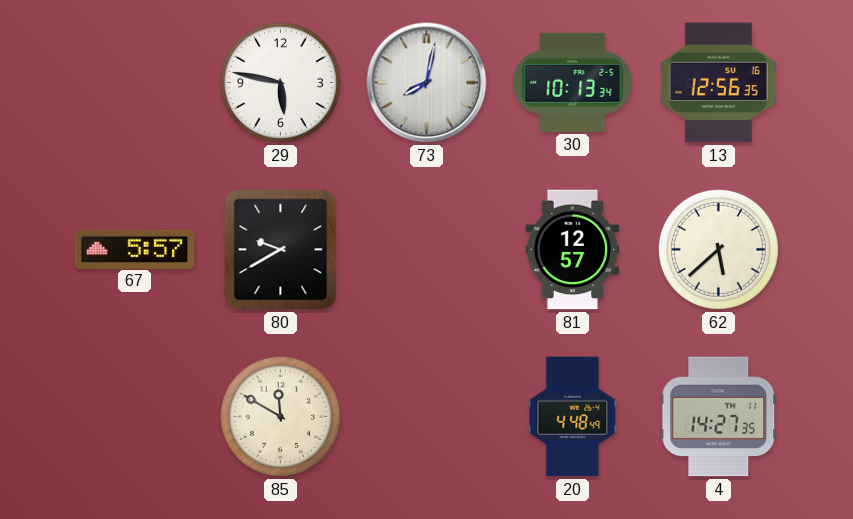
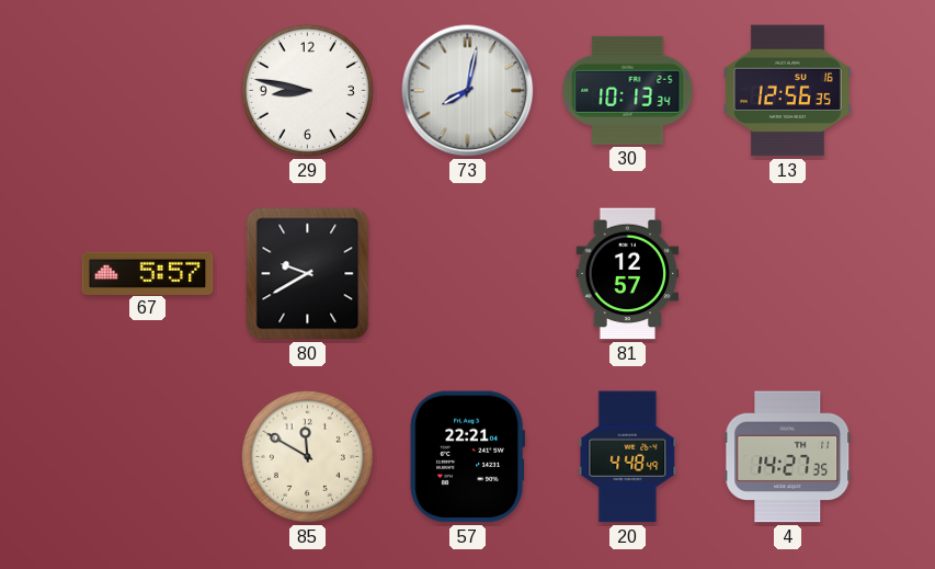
29: 5:47 -> 8:47 (307, 90)
62: 5:38 -> none (718, 249)
57: none -> 22:21 (467, 457)
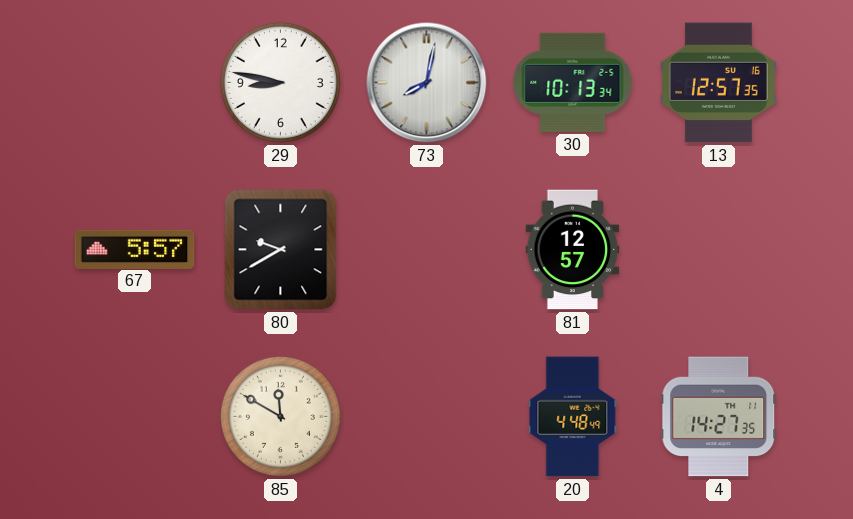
13: 12:56 -> 12:57 (718, 83)
57: 22:21 -> none (467, 457)
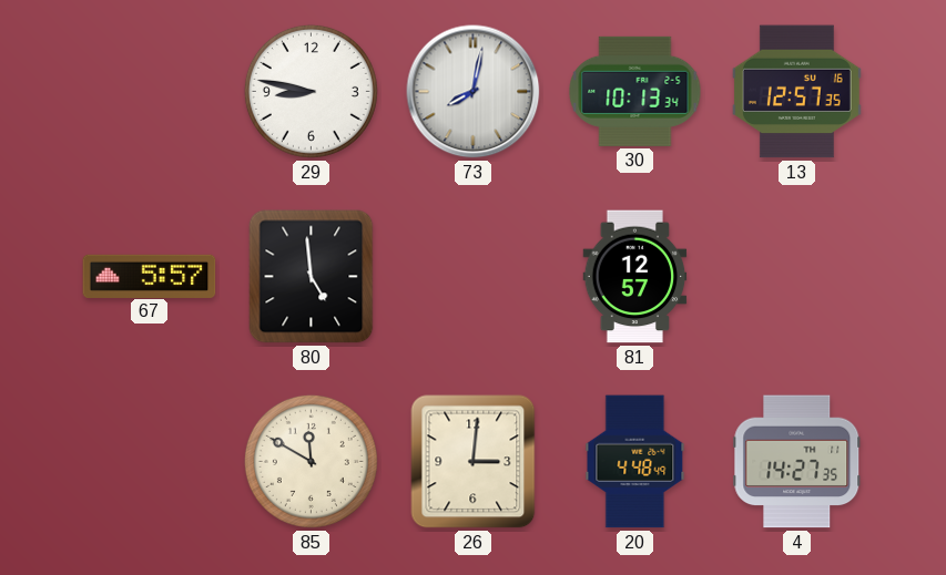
80: 9:40 -> 4:59 (312, 277)
26: none -> 3:01 (474, 462)
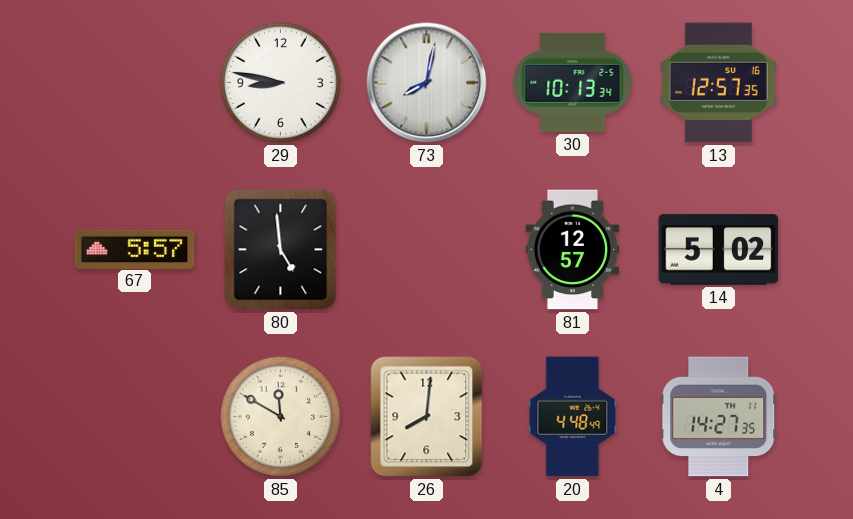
14: none -> 5:02 (719, 250)
26: 3:01 -> 8:01 (427, 417)
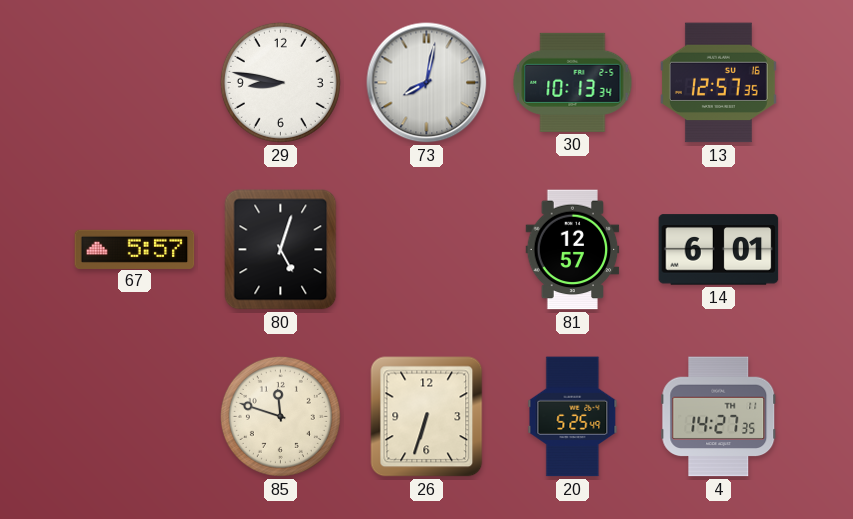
80: 4:59 -> 5:03 (281, 250)
14: 5:02 -> 6:01 (719, 250)
85: 11:50 -> 11:48 (280, 416)
26: 8:01 -> 6:33 (427, 417)
20: 4:48 -> 5:25 (573, 417)
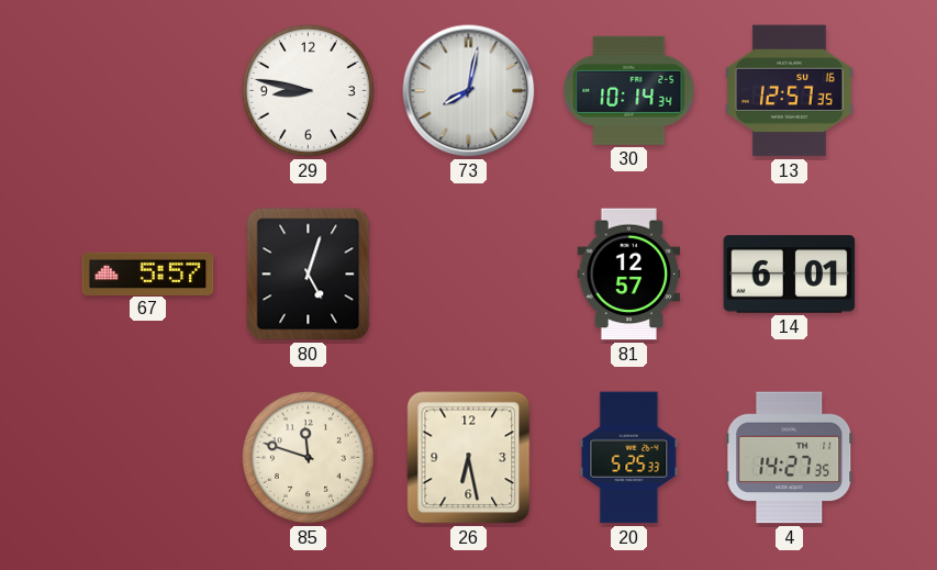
30: 10:13 -> 10:14 (629, 90)
26: 6:33 -> 6:28 (469, 458)
20: 5:25:49 -> 5:25:33 (629, 458)
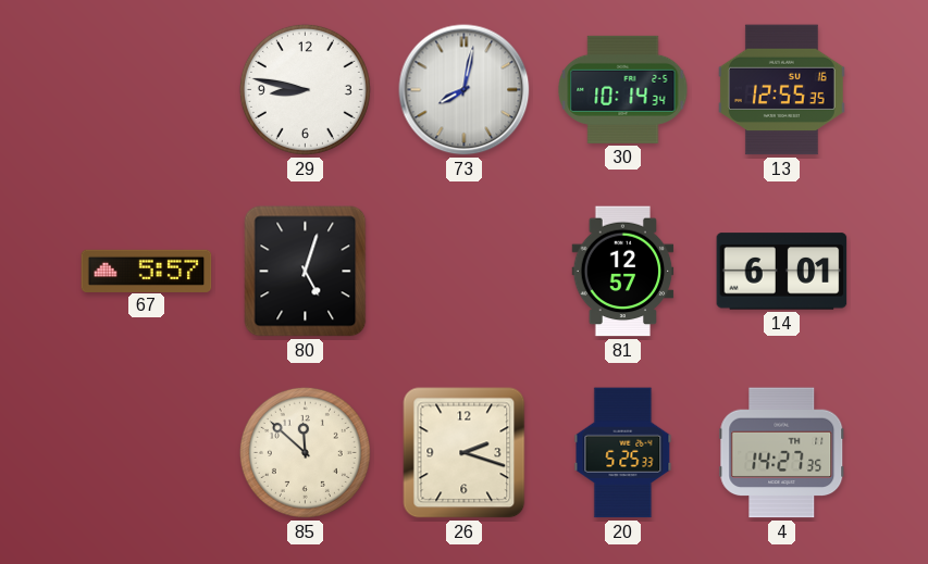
13: 12:57 -> 12:55 (781, 90)
85: 11:48 -> 11:52 (305, 452)
26: 6:28 -> 2:18 (465, 453)
